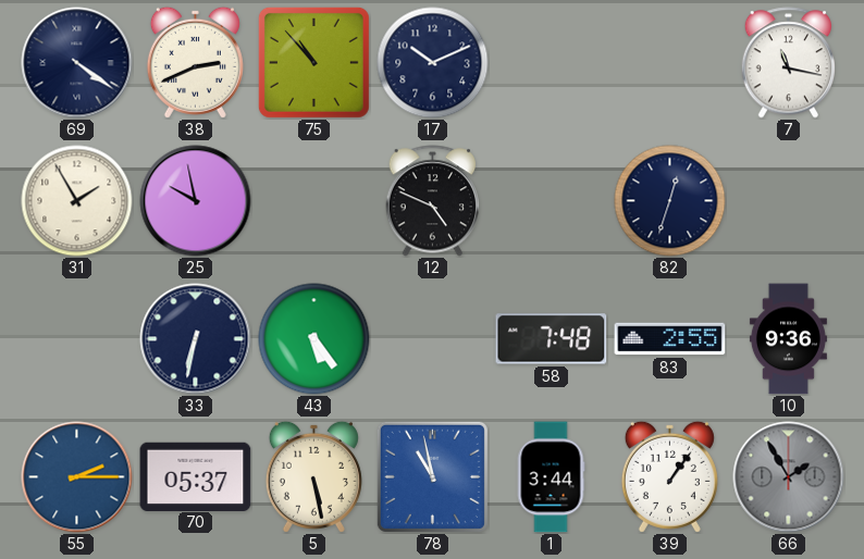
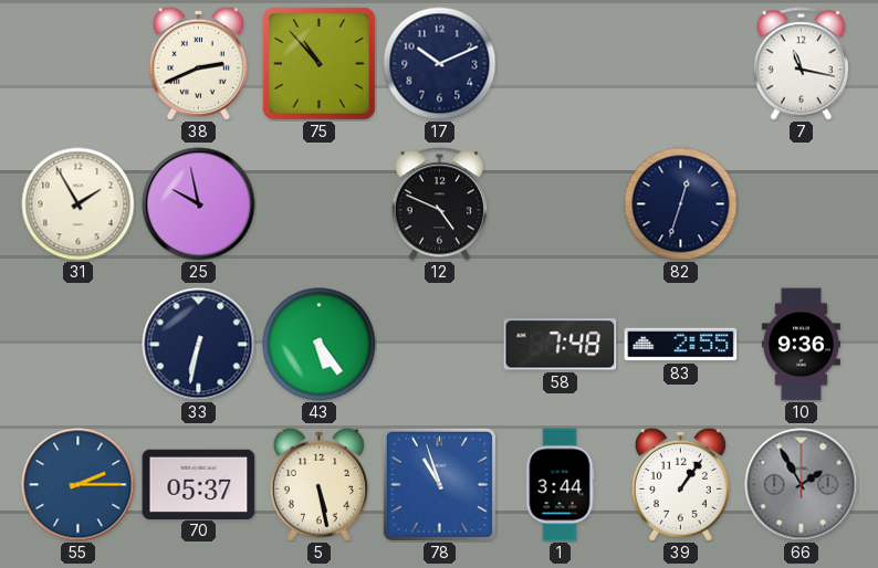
69: 4:21 -> none (77, 63)
78: 10:58 -> 10:57 (439, 484)
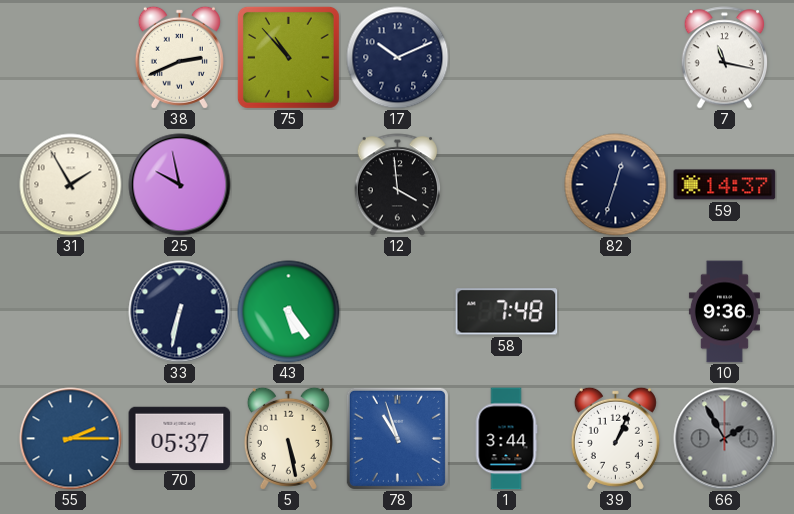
12: 4:49 -> 3:59 (398, 185)
59: none -> 14:37 (725, 185)
83: 2:55 -> none (681, 345)
39: 1:06 -> 1:04 (615, 438)
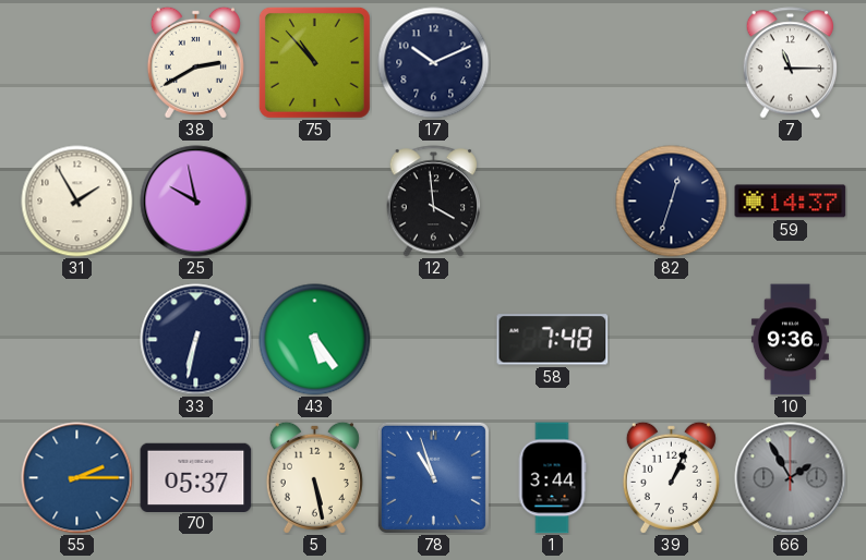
38: 2:41 -> 2:40 (195, 62)
7: 11:17 -> 11:15 (791, 63)
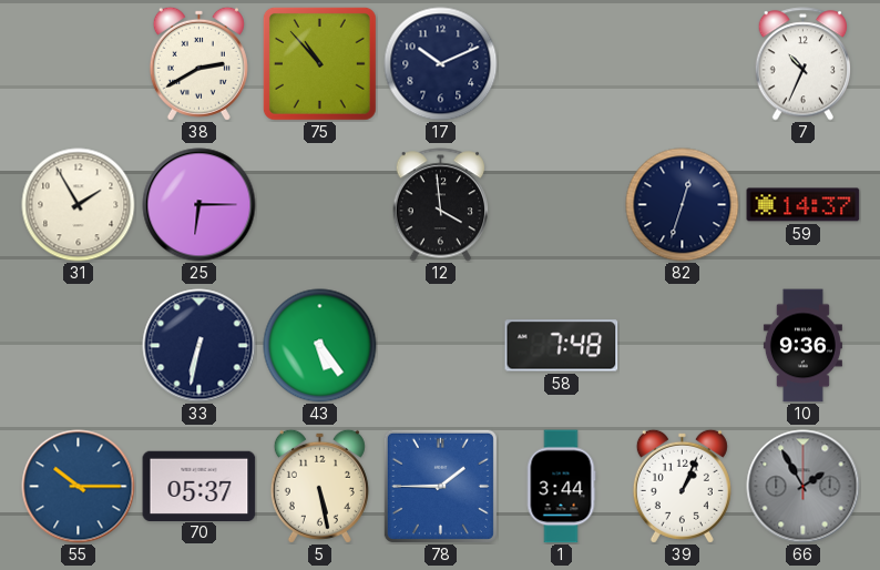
7: 11:15 -> 10:34 (804, 64)
25: 9:58 -> 6:15 (199, 205)
55: 2:15 -> 10:15 (79, 487)
78: 10:57 -> 1:45 (440, 486)
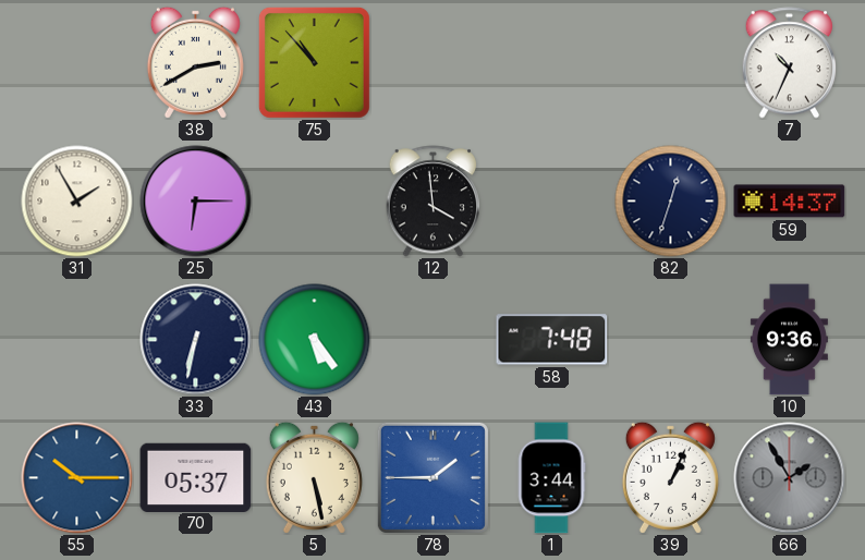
17: 10:11 -> none (441, 64)
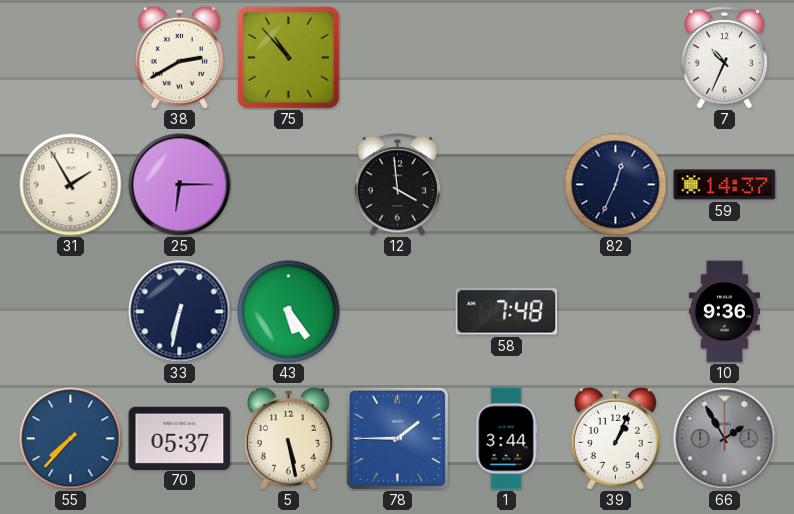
82: 12:33 -> 12:34 (616, 185)
55: 10:15 -> 7:37 (71, 439)
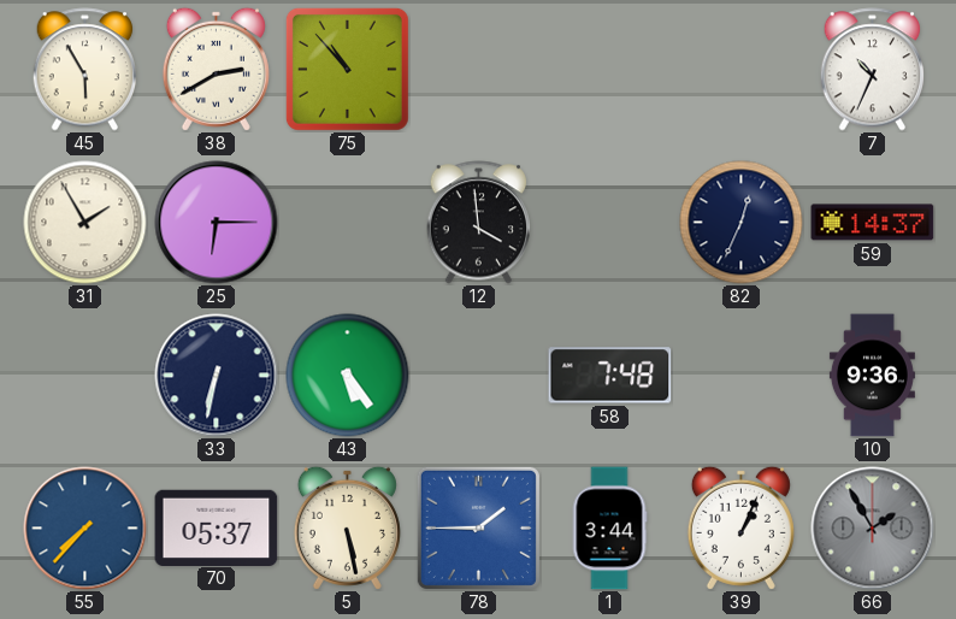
45: none -> 5:55 (85, 70)
